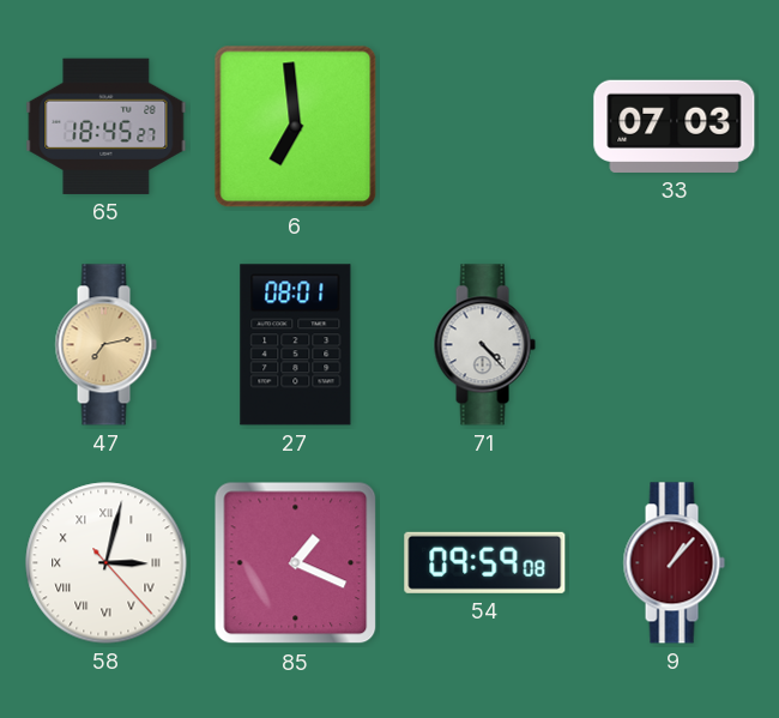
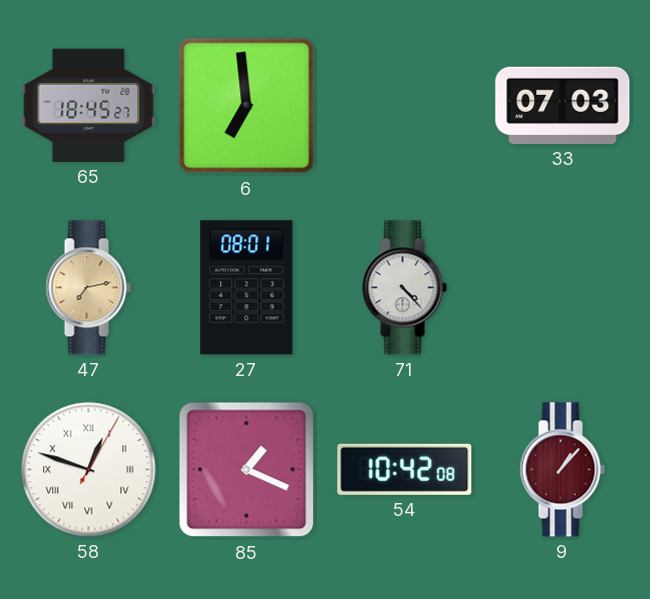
58: 3:02 -> 12:48 (89, 470)
54: 09:59 -> 10:42 (405, 469)
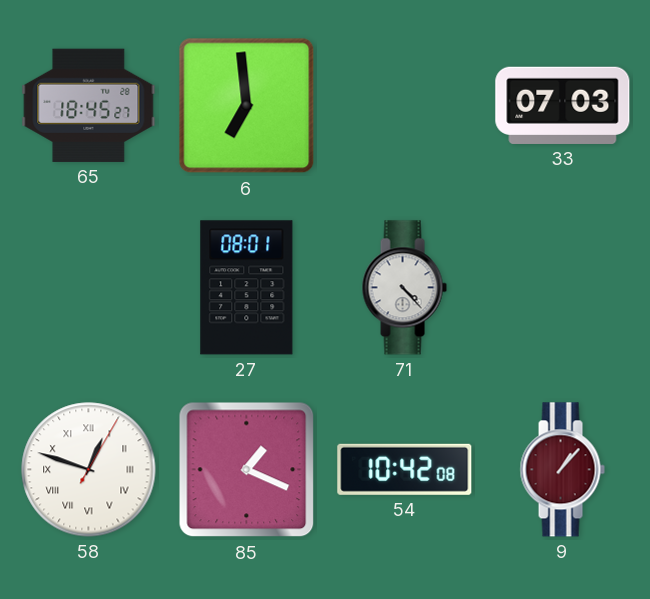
47: 7:13 -> none (88, 288)
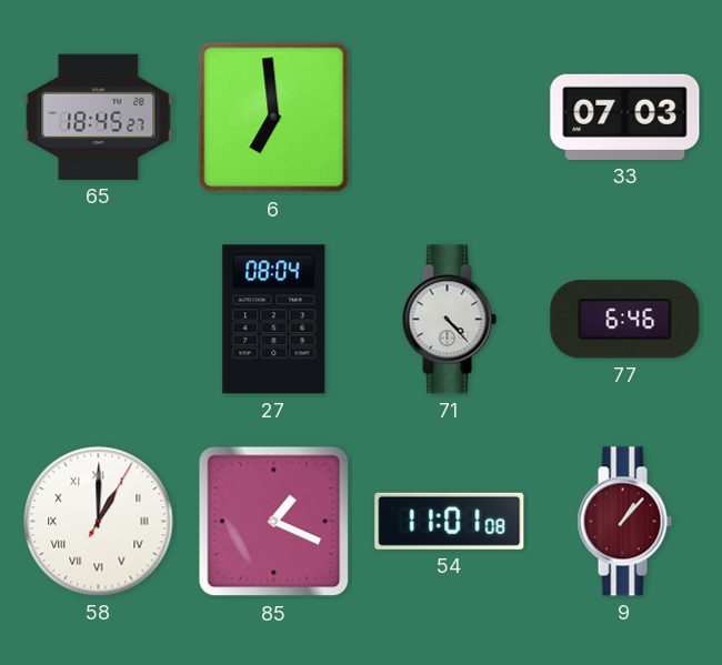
27: 08:01 -> 08:04 (274, 320)
77: none -> 6:46 (625, 320)
58: 12:48 -> 1:00 (99, 522)
54: 10:42 -> 11:01 (450, 521)
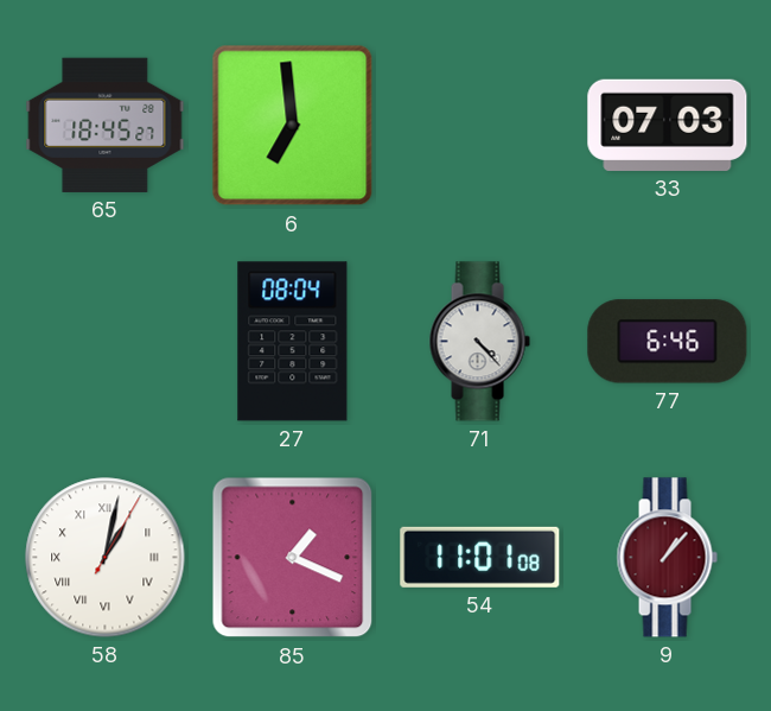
58: 1:00 -> 1:02 (106, 558)
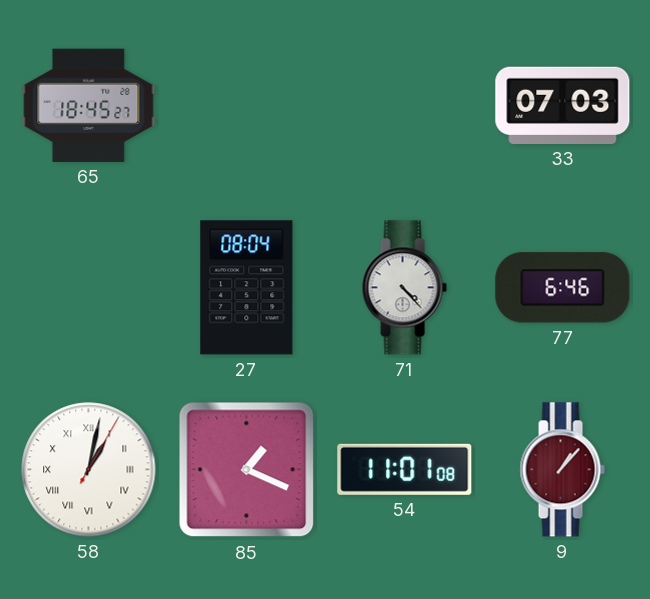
6: 6:59 -> none (293, 126)
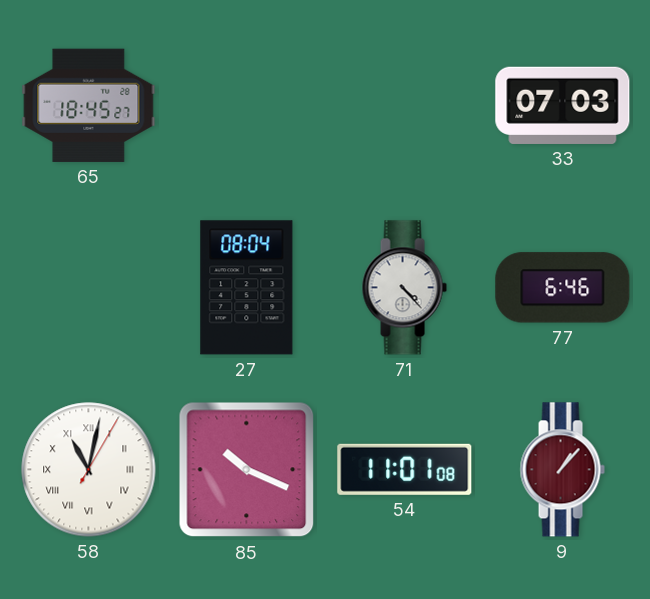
58: 1:02 -> 11:02 (89, 470)
85: 1:19 -> 10:19 (247, 470)
